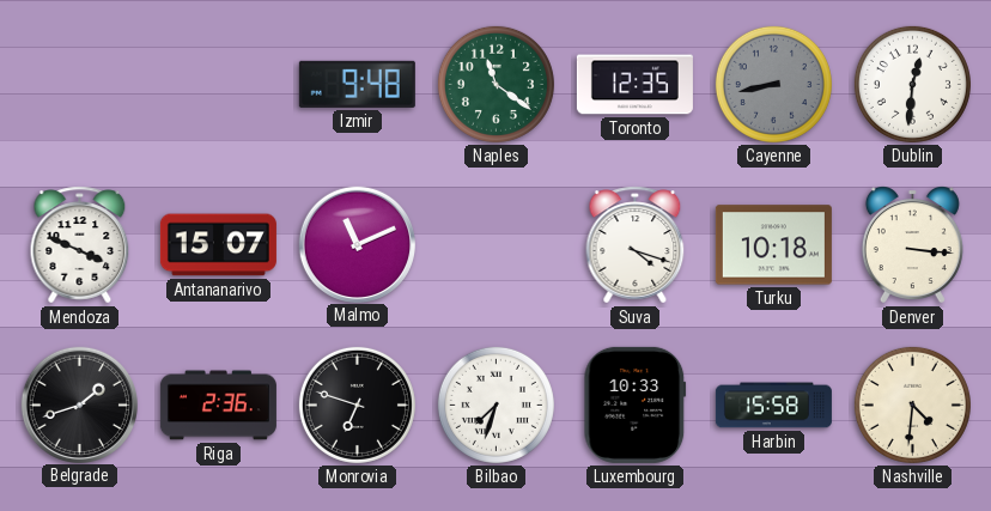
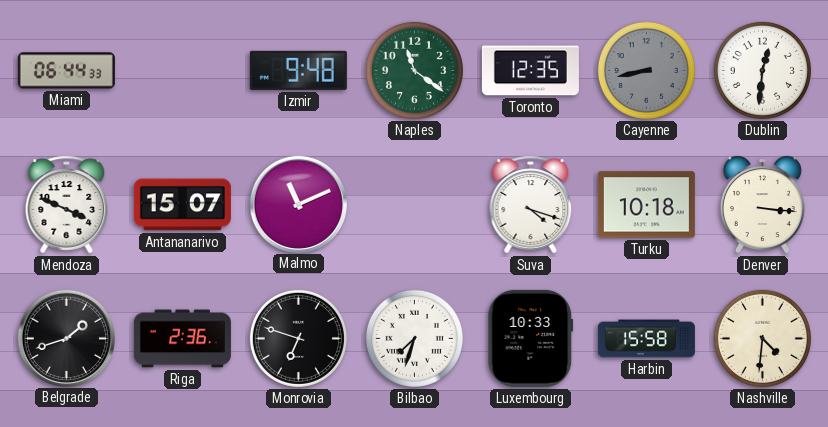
Miami: none -> 06:44 (66, 71)
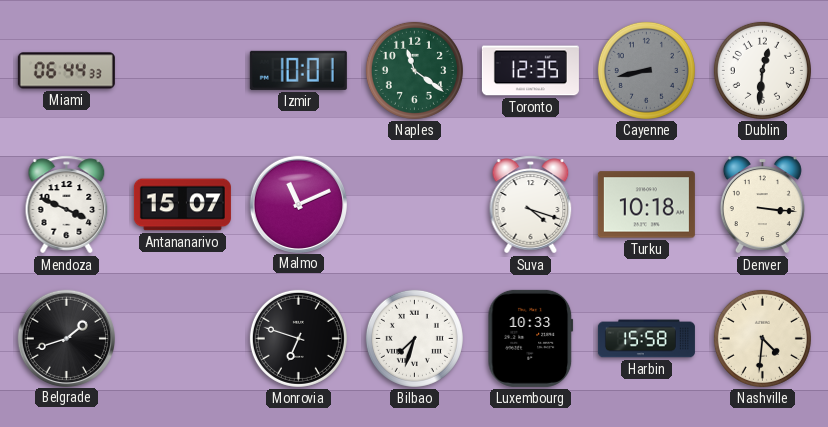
Izmir: 9:48 -> 10:01 (298, 70)
Riga: 2:36 -> none (182, 339)
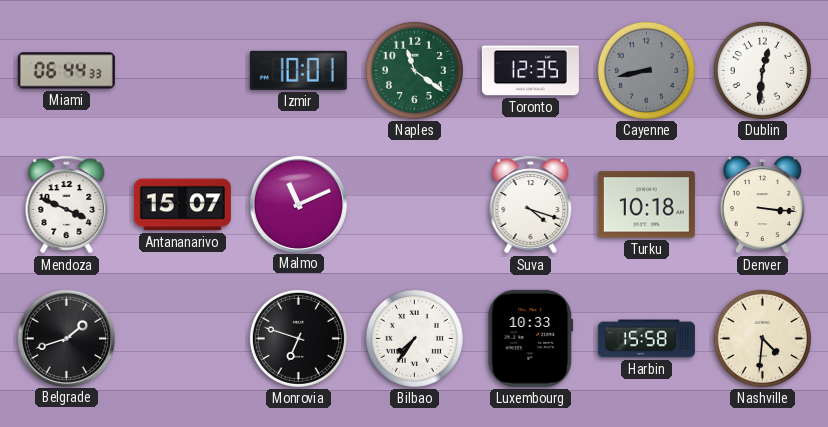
Bilbao: 7:33 -> 7:36 (414, 338)
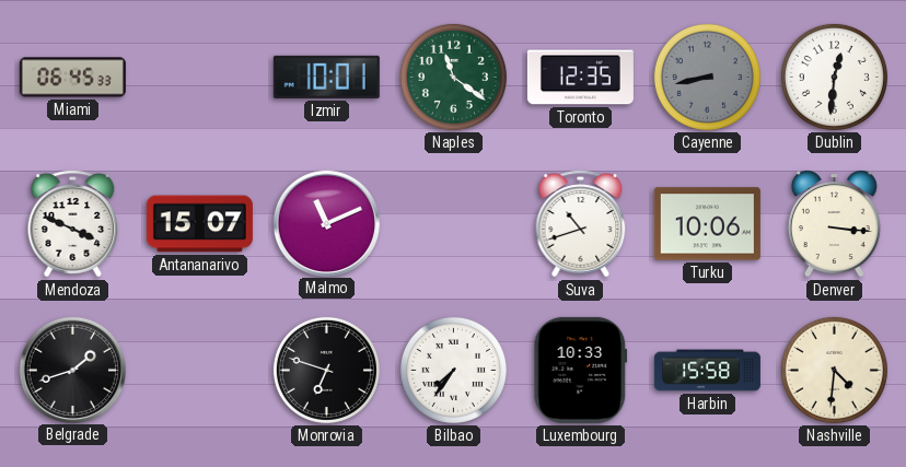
Miami: 06:44 -> 06:45 (72, 78)
Suva: 4:18 -> 10:42 (581, 224)
Turku: 10:18 -> 10:06 (707, 224)
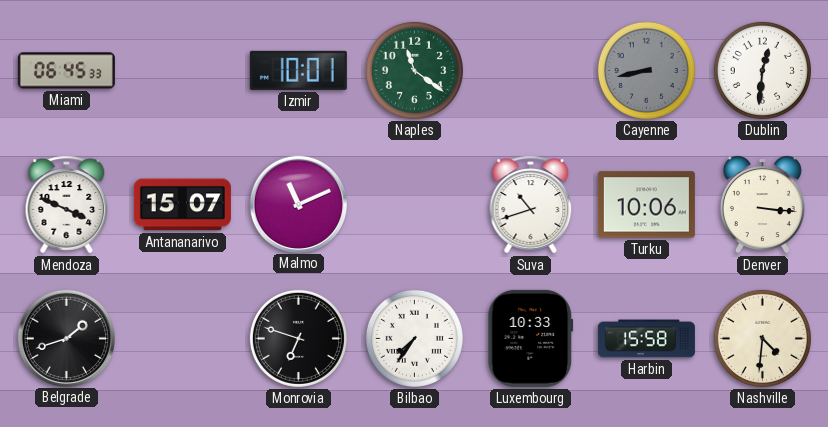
Toronto: 12:35 -> none (580, 78)
